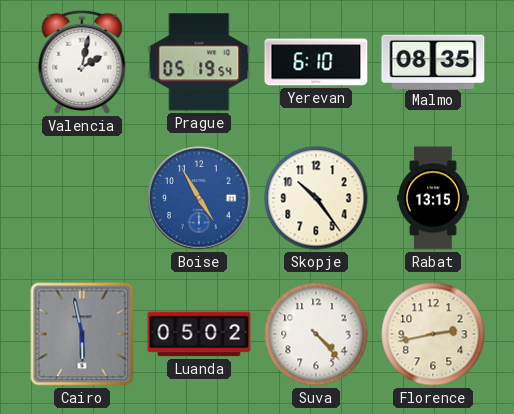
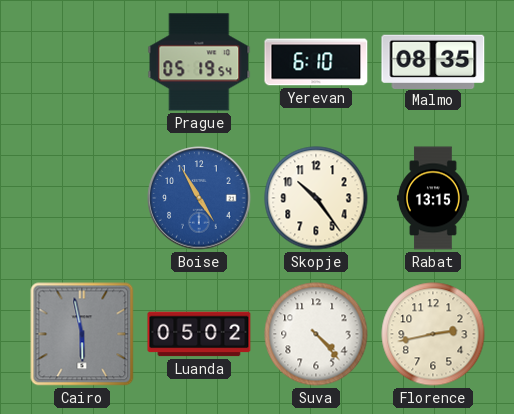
Valencia: 2:02 -> none (82, 62)
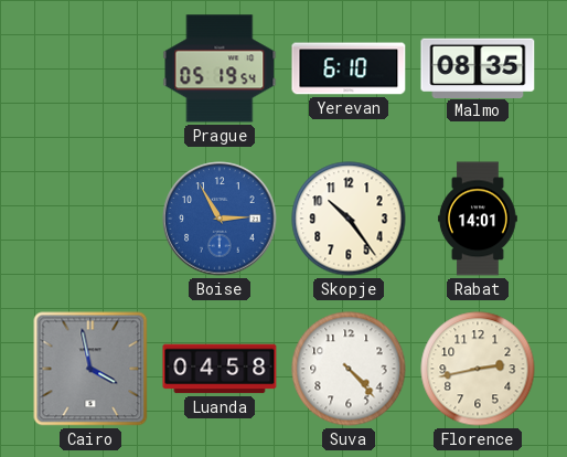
Boise: 4:55 -> 2:55 (220, 219)
Rabat: 13:15 -> 14:01 (479, 219)
Cairo: 5:58 -> 3:58 (90, 369)
Luanda: 05:02 -> 04:58 (220, 369)
